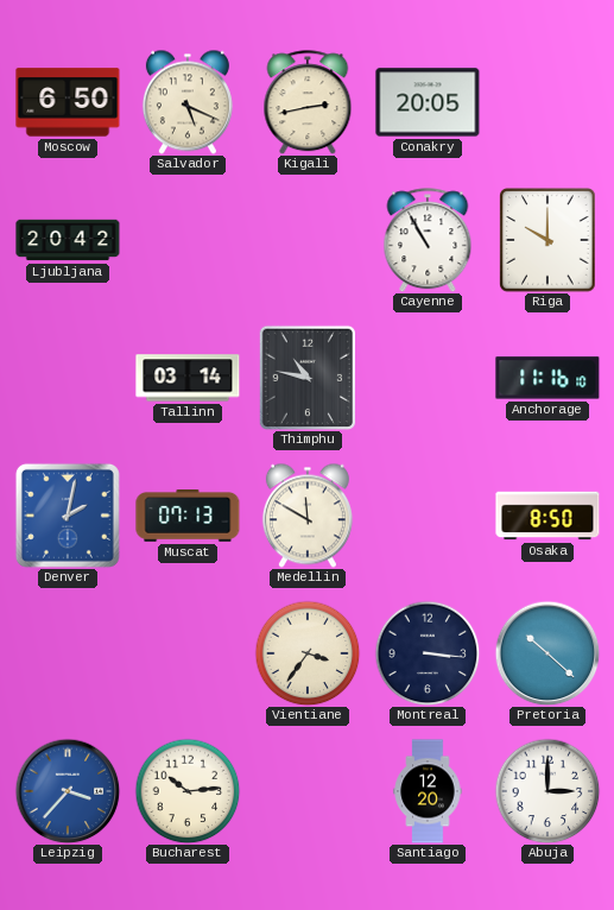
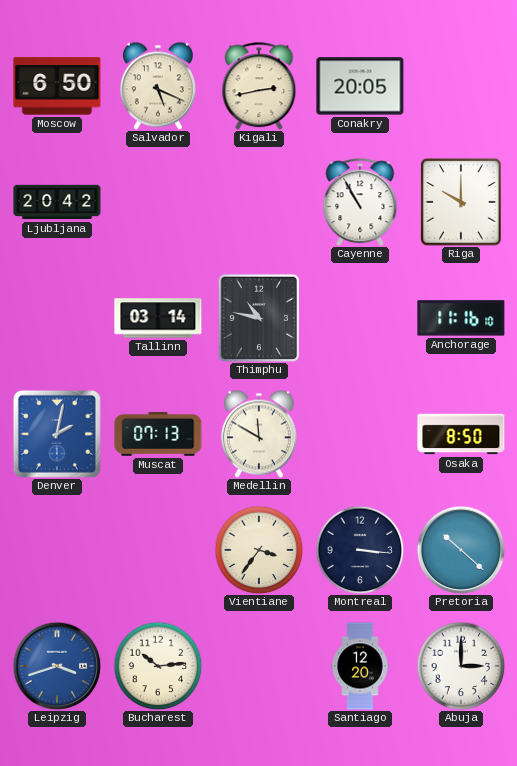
Leipzig: 3:37 -> 3:42 (57, 666)
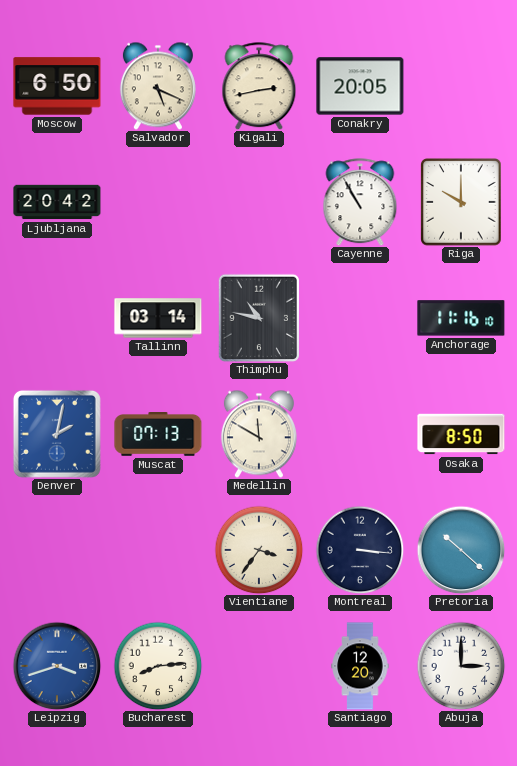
Bucharest: 10:14 -> 8:14 (158, 666)
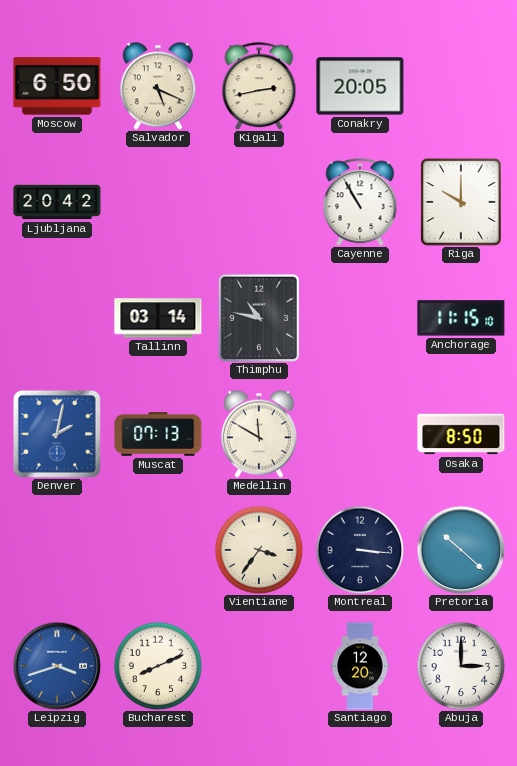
Anchorage: 11:16 -> 11:15 (461, 318)
Bucharest: 8:14 -> 8:11 (158, 666)
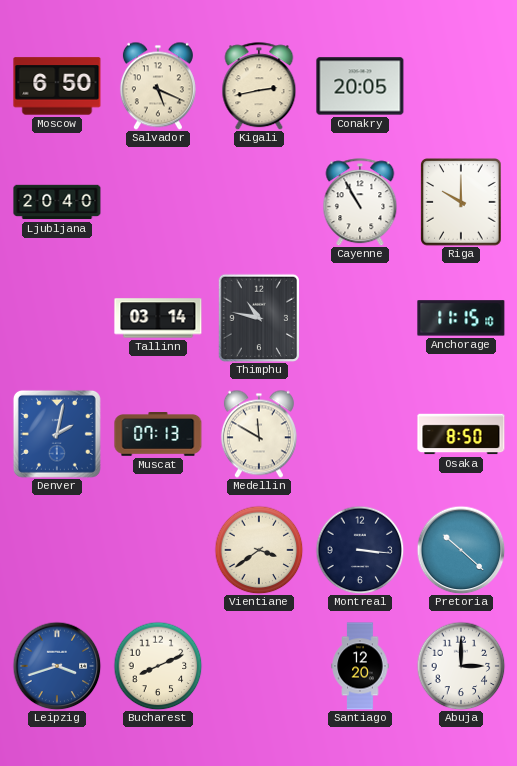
Ljubljana: 20:42 -> 20:40 (57, 202)
Vientiane: 3:36 -> 3:39 (259, 550)
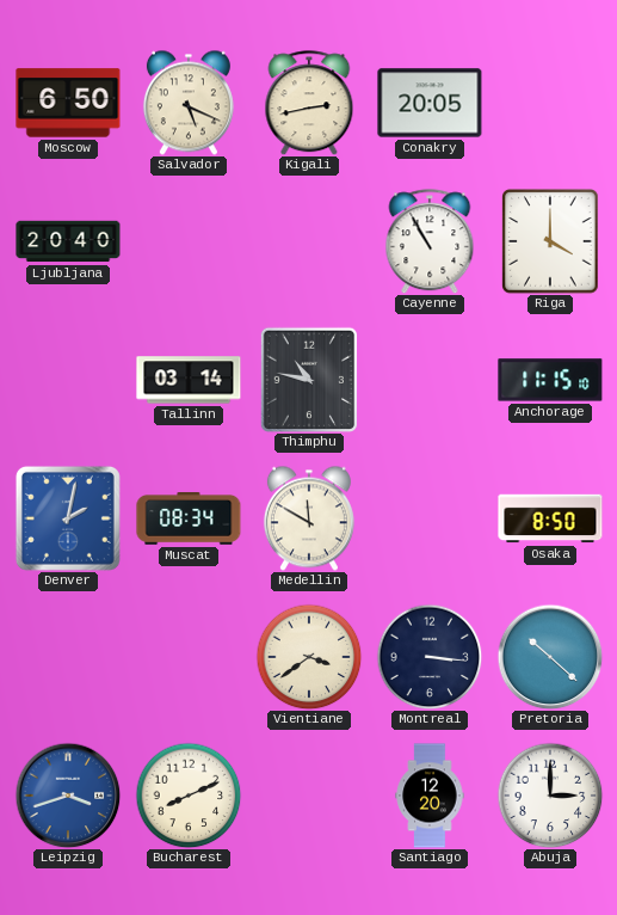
Riga: 10:00 -> 4:00 (550, 241)
Muscat: 07:13 -> 08:34 (189, 520)
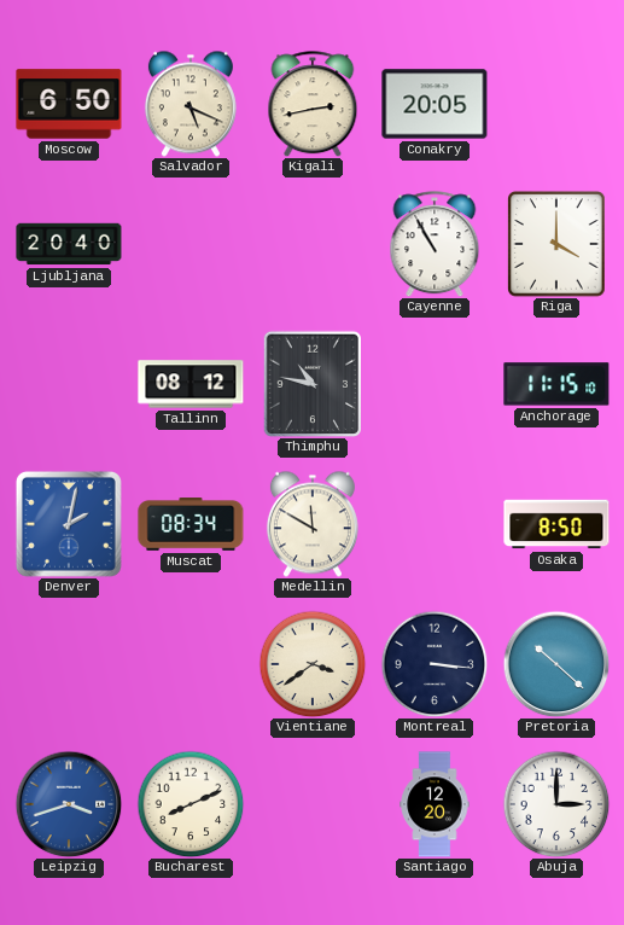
Tallinn: 03:14 -> 08:12 (191, 384)
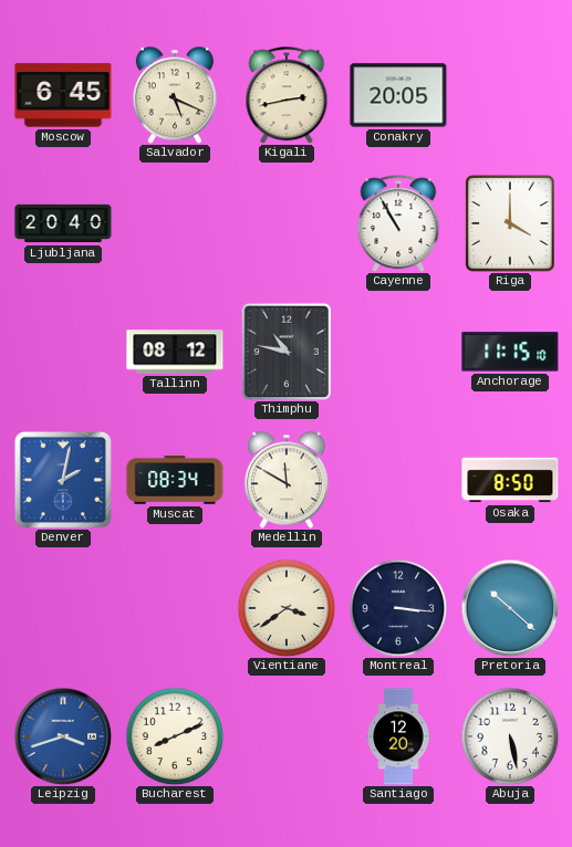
Moscow: 6:50 -> 6:45 (63, 95)
Abuja: 3:00 -> 5:28 (510, 736)
